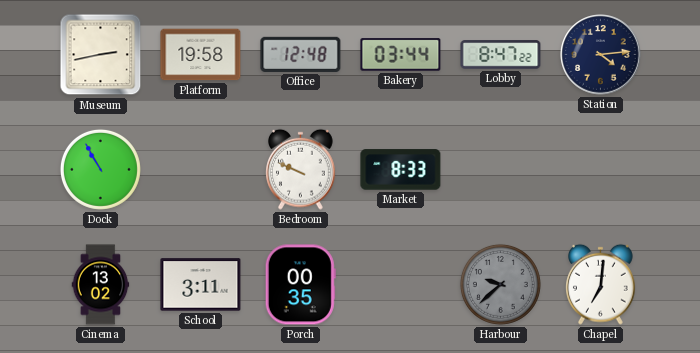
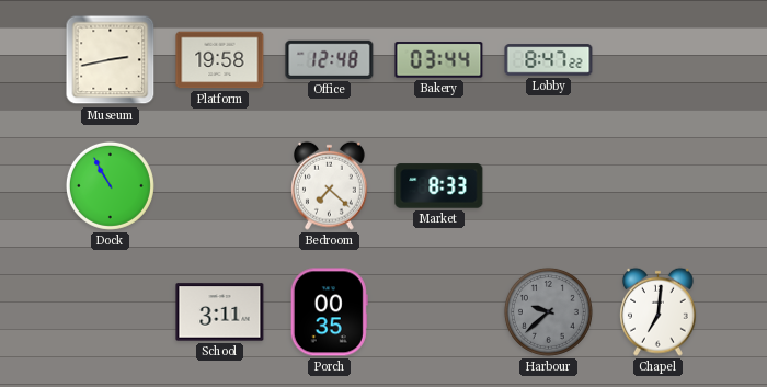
Station: 4:14 -> none (601, 55)
Bedroom: 9:49 -> 7:22 (330, 185)
Cinema: 13:02 -> none (101, 285)
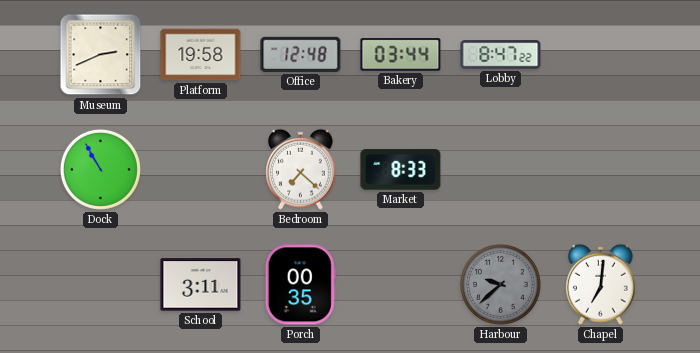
Museum: 2:43 -> 2:41 (101, 55)
